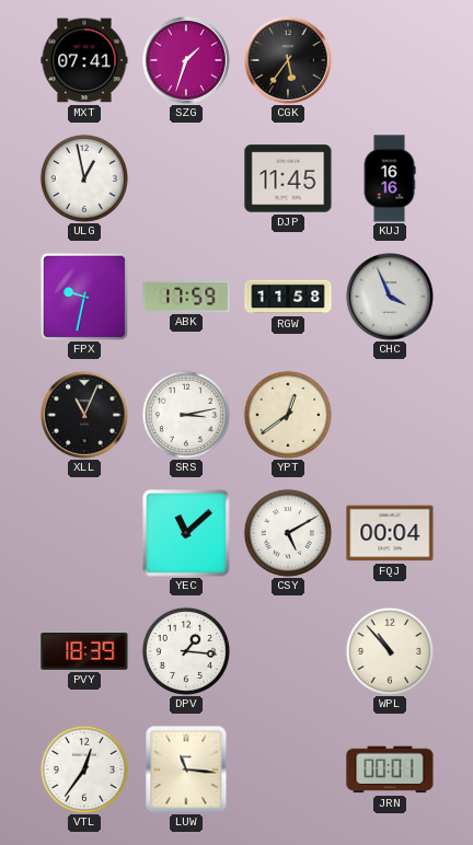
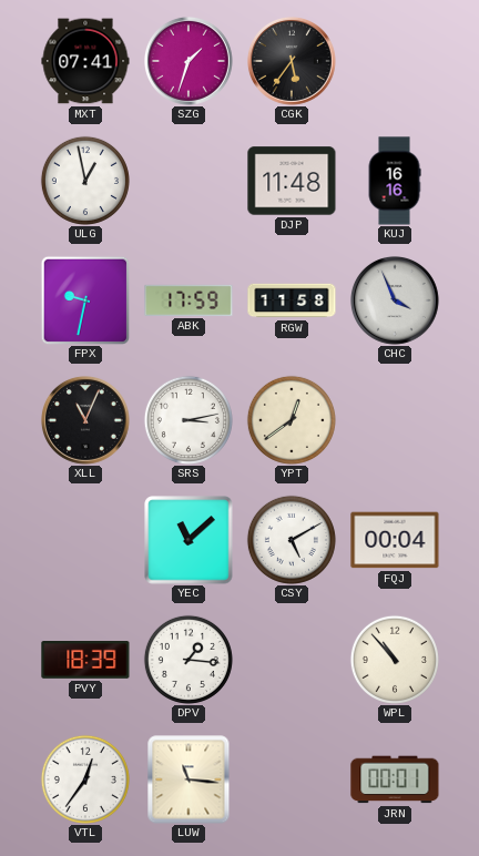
DJP: 11:45 -> 11:48 (292, 181)
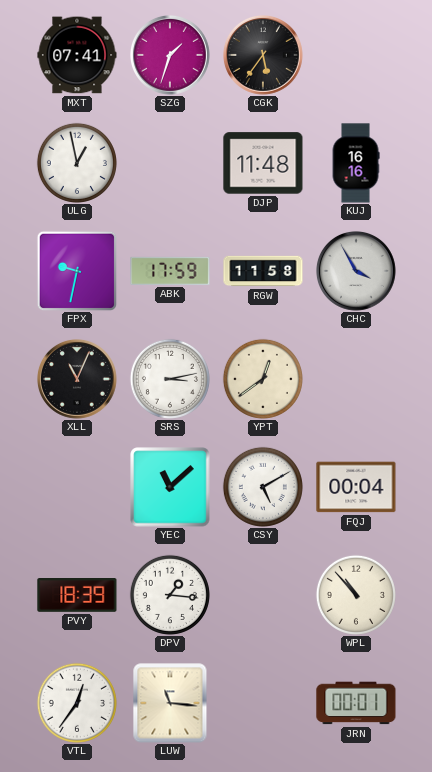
CHC: 3:56 -> 3:55 (357, 272)
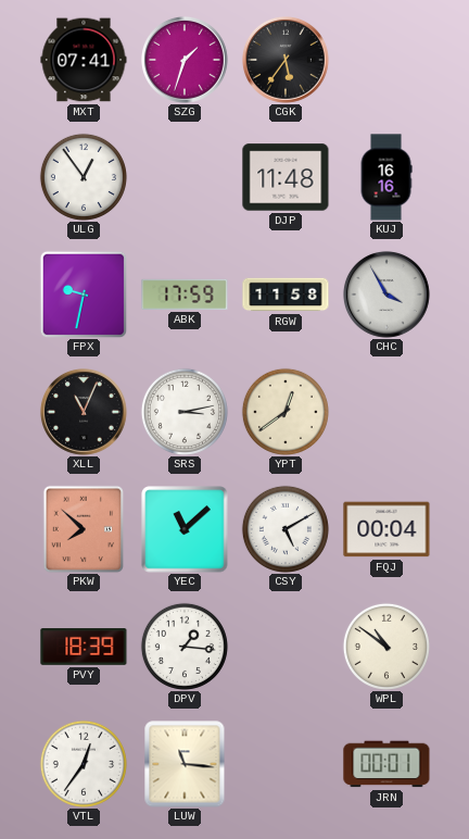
ULG: 12:58 -> 12:54 (84, 177)
PKW: none -> 7:52 (84, 529)
WPL: 10:53 -> 10:51 (386, 647)
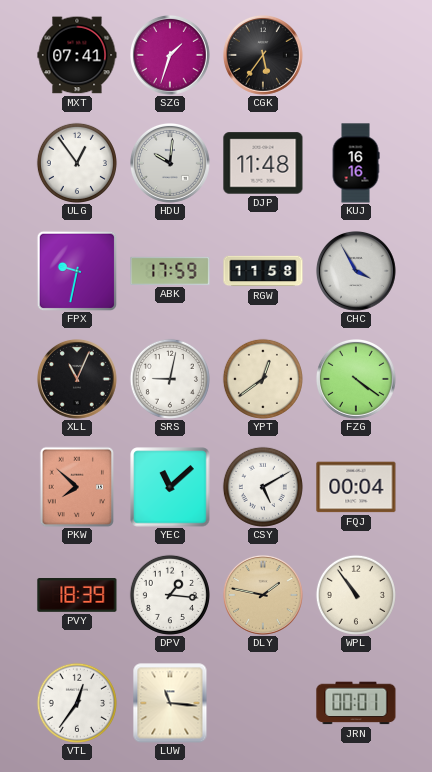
HDU: none -> 10:01 (171, 164)
SRS: 3:13 -> 9:02 (170, 379)
FZG: none -> 4:21 (357, 380)
DLY: none -> 1:47 (264, 596)
WPL: 10:51 -> 10:54 (356, 595)
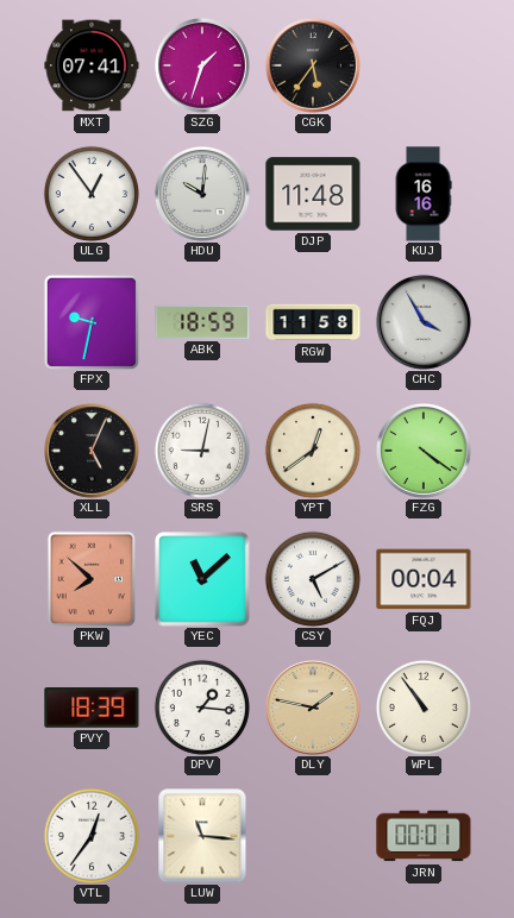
ABK: 17:59 -> 18:59 (202, 322)
XLL: 11:04 -> 5:04 (93, 452)
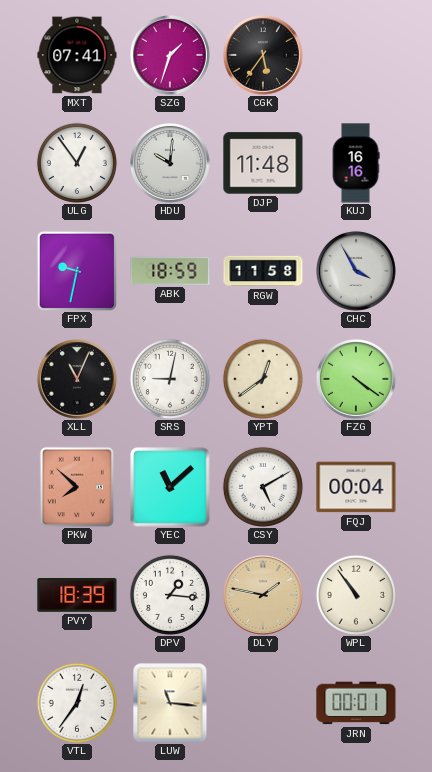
XLL: 5:04 -> 11:04 (78, 380)
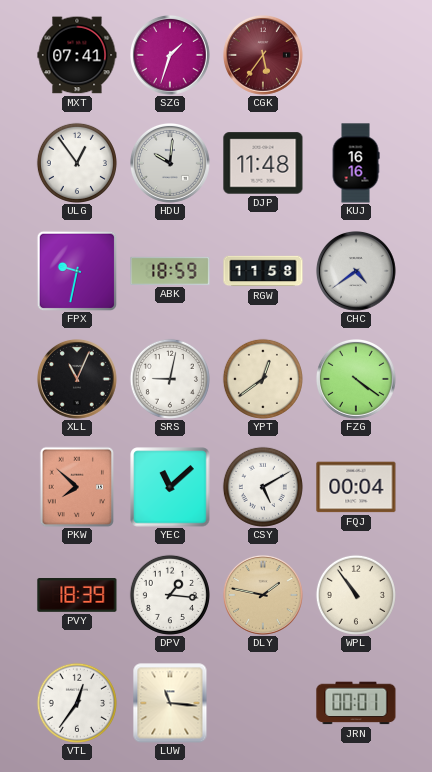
CGK dial: black -> burgundy (264, 56)
CHC: 3:55 -> 4:39 (357, 272)
